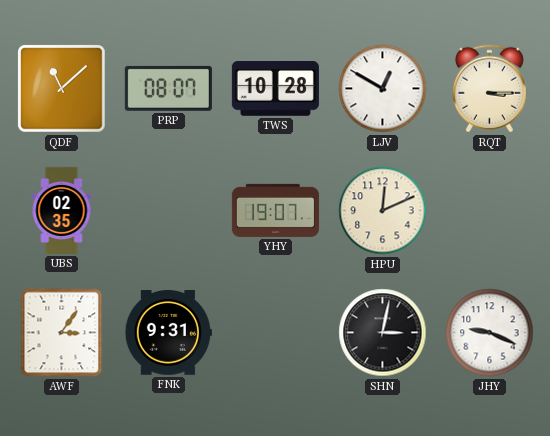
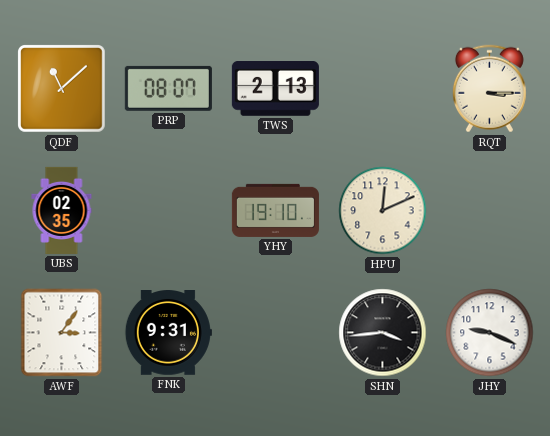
TWS: 10:28 -> 2:13 (275, 89)
LJV: 12:50 -> none (383, 89)
YHY: 19:07 -> 19:10 (275, 210)
SHN: 3:02 -> 3:44 (383, 333)
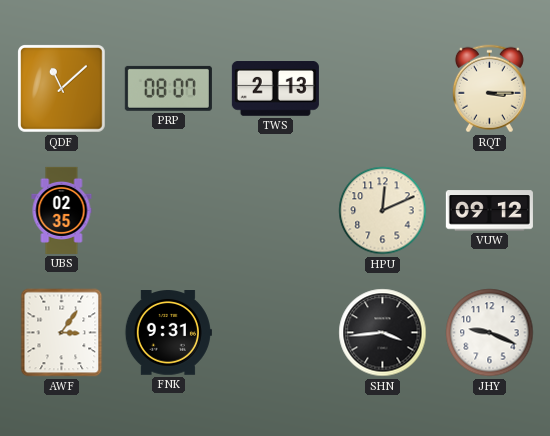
YHY: 19:10 -> none (275, 210)
VUW: none -> 09:12 (489, 211)
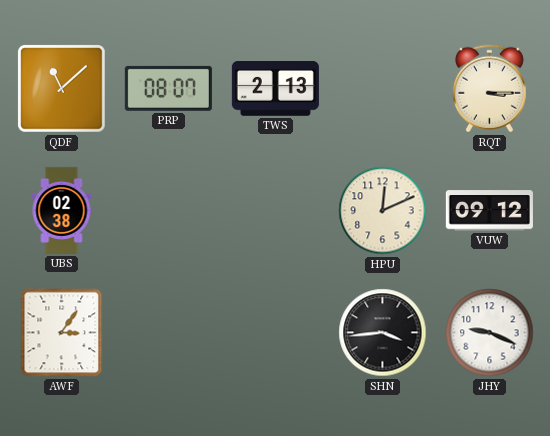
UBS: 02:35 -> 02:38 (62, 210)
FNK: 9:31 -> none (168, 333)
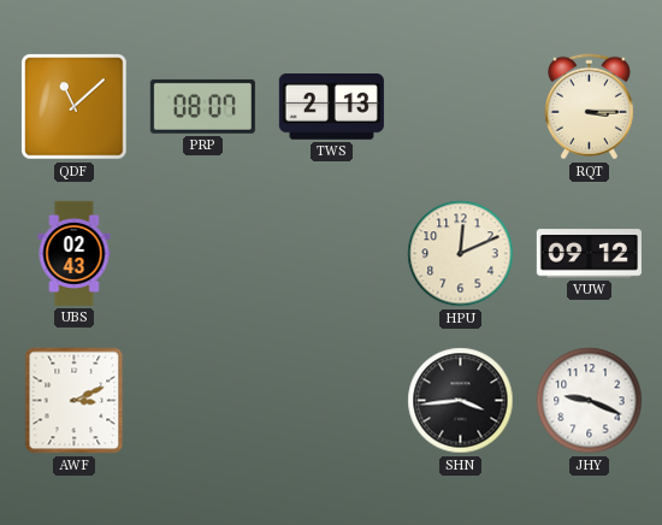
UBS: 02:38 -> 02:43 (75, 253)
AWF: 3:06 -> 3:11 (75, 401)
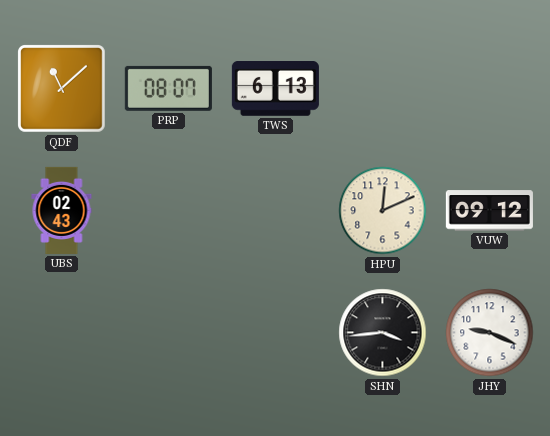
TWS: 2:13 -> 6:13 (275, 89)
RQT: 3:15 -> none (589, 107)
AWF: 3:11 -> none (75, 401)
